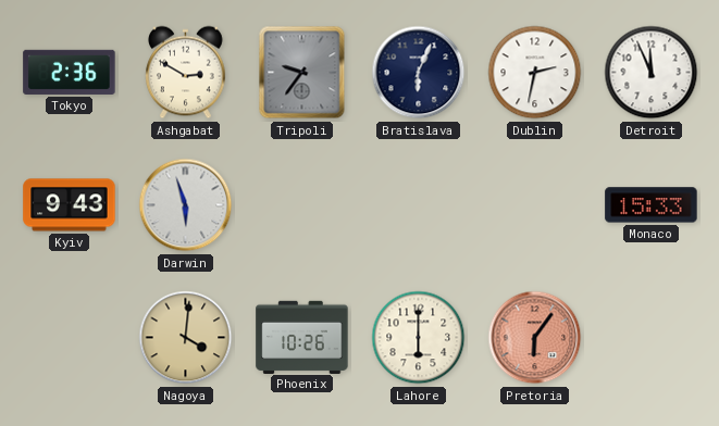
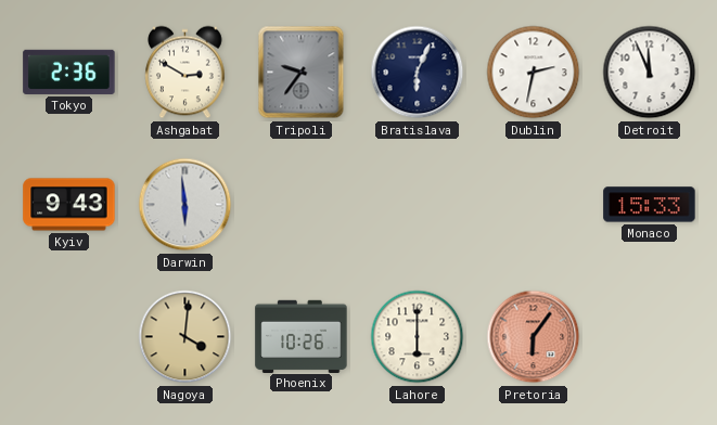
Darwin: 5:57 -> 5:59 (185, 205)
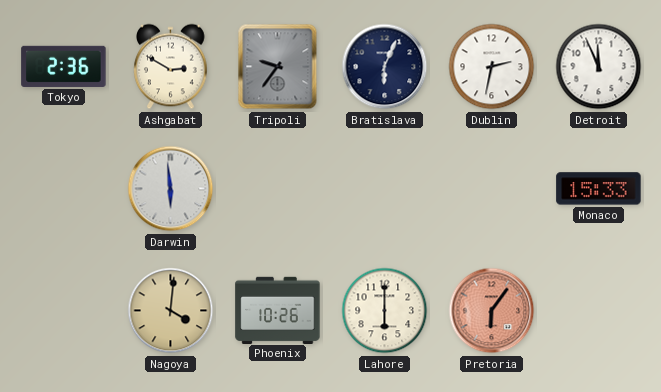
Kyiv: 9:43 -> none (69, 205)
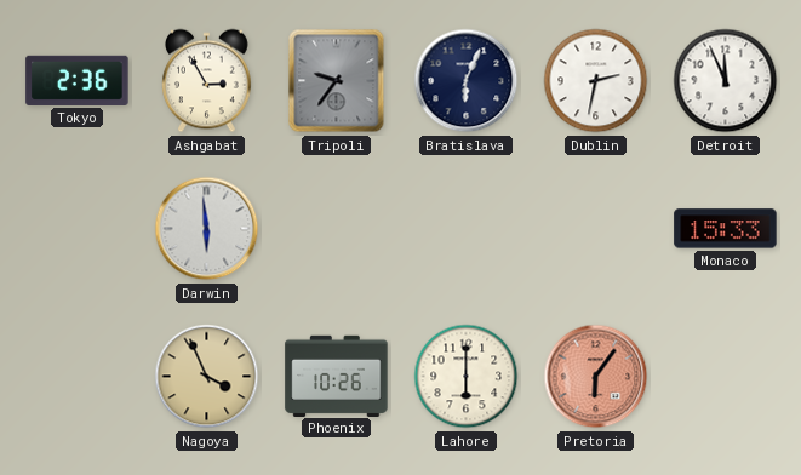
Ashgabat: 2:50 -> 2:55 (207, 81)
Nagoya: 4:01 -> 3:56 (207, 377)
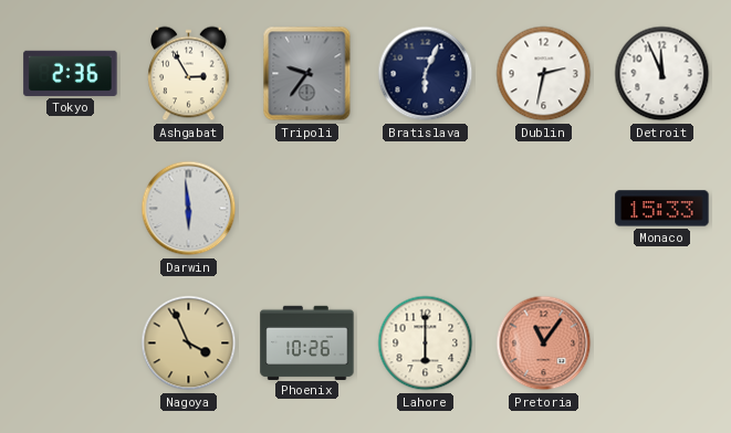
Pretoria: 6:06 -> 11:06 (544, 344)
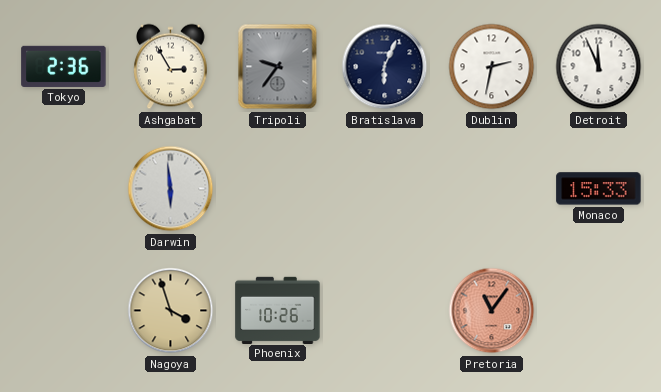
Nagoya: 3:56 -> 3:57 (171, 311)
Lahore: 6:00 -> none (426, 344)
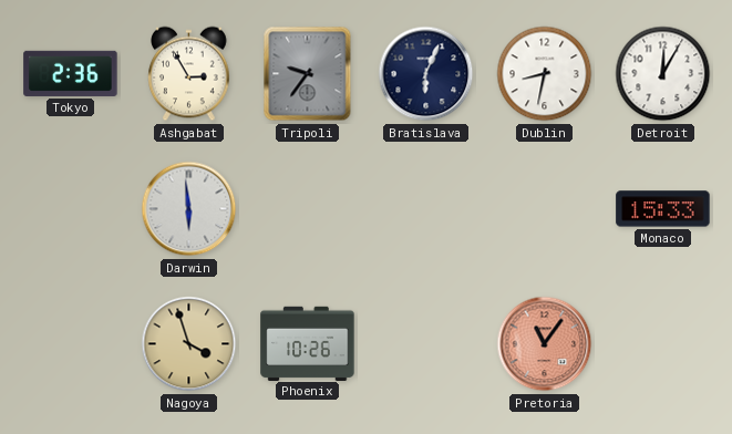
Dublin: 2:32 -> 8:32 (545, 74)
Detroit: 11:56 -> 12:05 (663, 74)
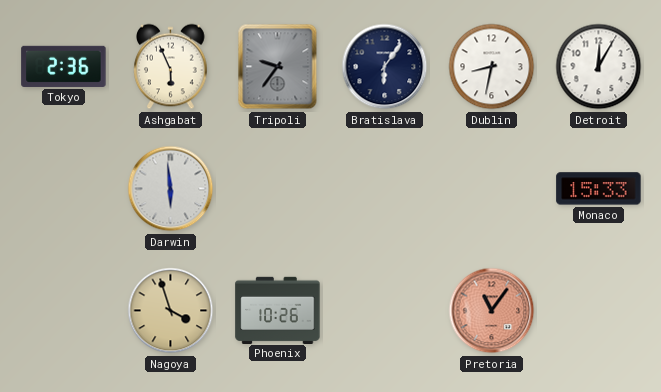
Ashgabat: 2:55 -> 5:56 (171, 67)
Bratislava: 6:04 -> 6:06 (385, 67)
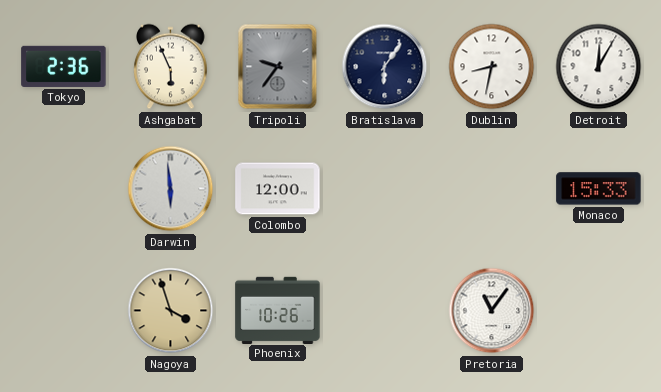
Colombo: none -> 12:00 (278, 189)
Pretoria dial: salmon -> white (492, 311)
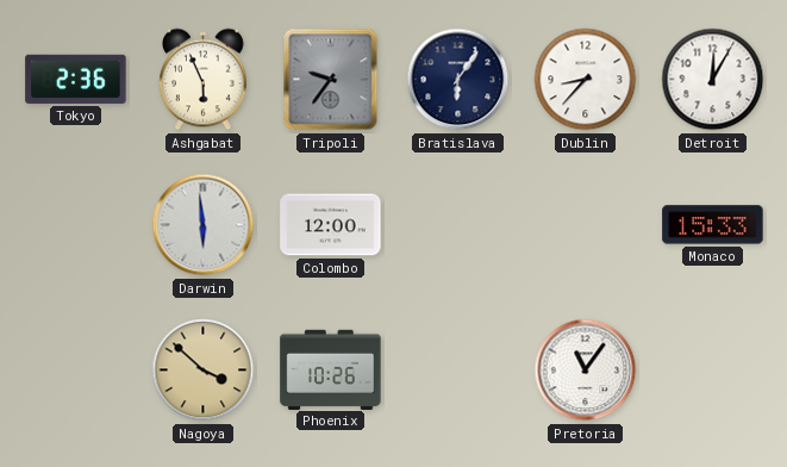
Dublin: 8:32 -> 8:37 (586, 80)
Nagoya: 3:57 -> 3:52 (204, 371)
